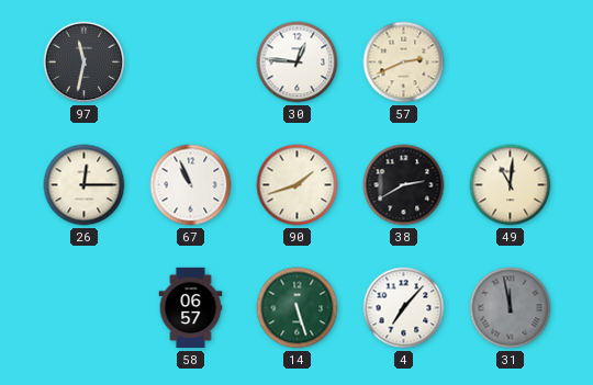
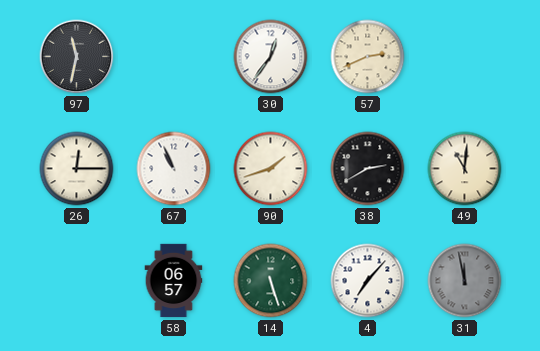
30: 12:46 -> 12:36 (271, 57)
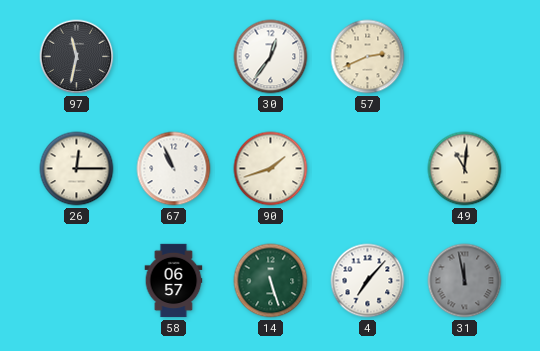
38: 2:40 -> none (368, 169)
